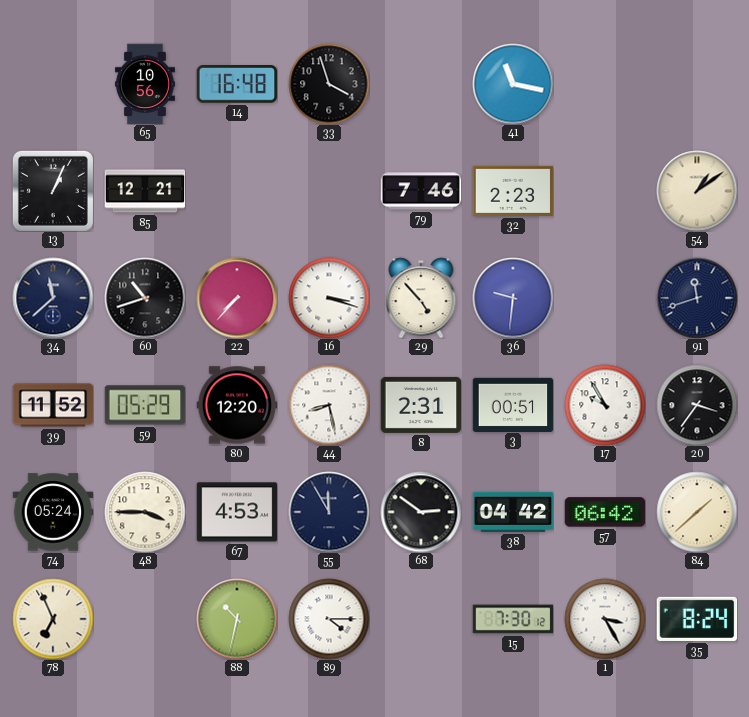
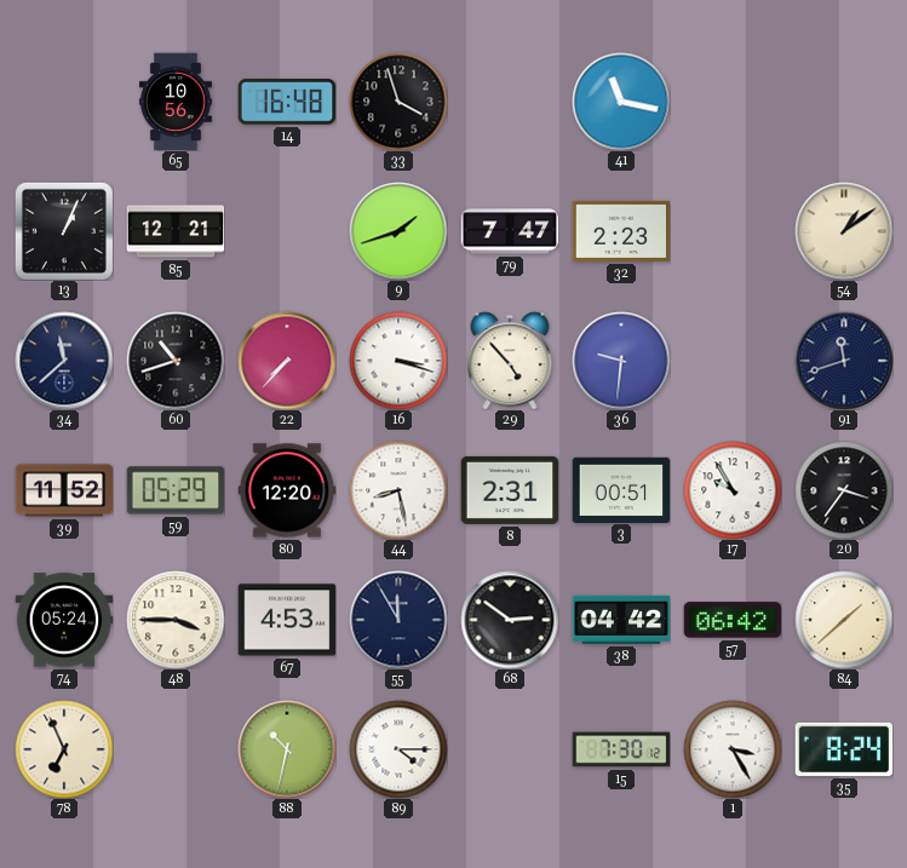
9: none -> 1:42 (398, 231)
79: 7:46 -> 7:47 (510, 231)
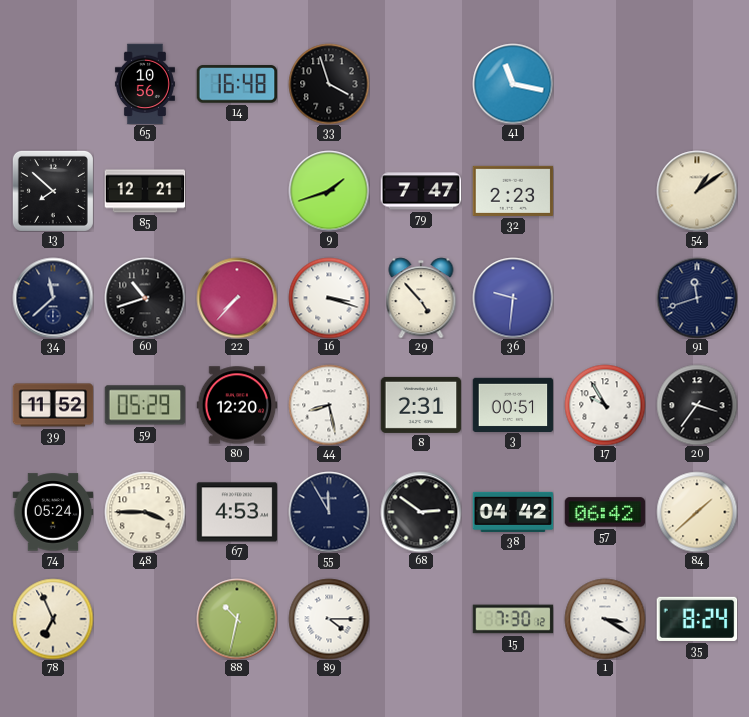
13: 1:04 -> 7:52 (53, 191)
1: 3:25 -> 3:20 (605, 619)
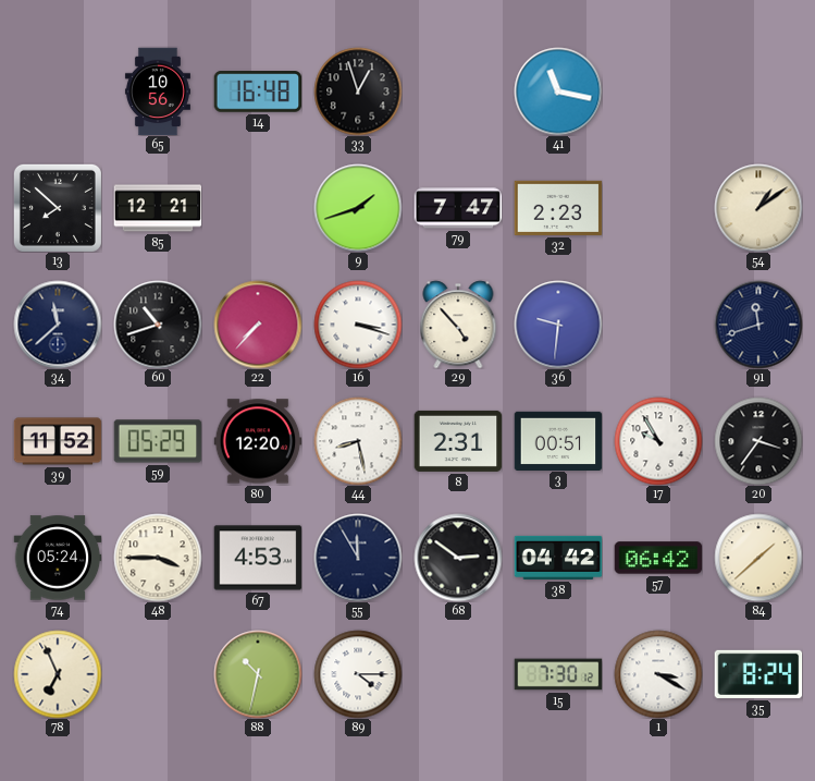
33: 3:57 -> 12:57 (358, 91)
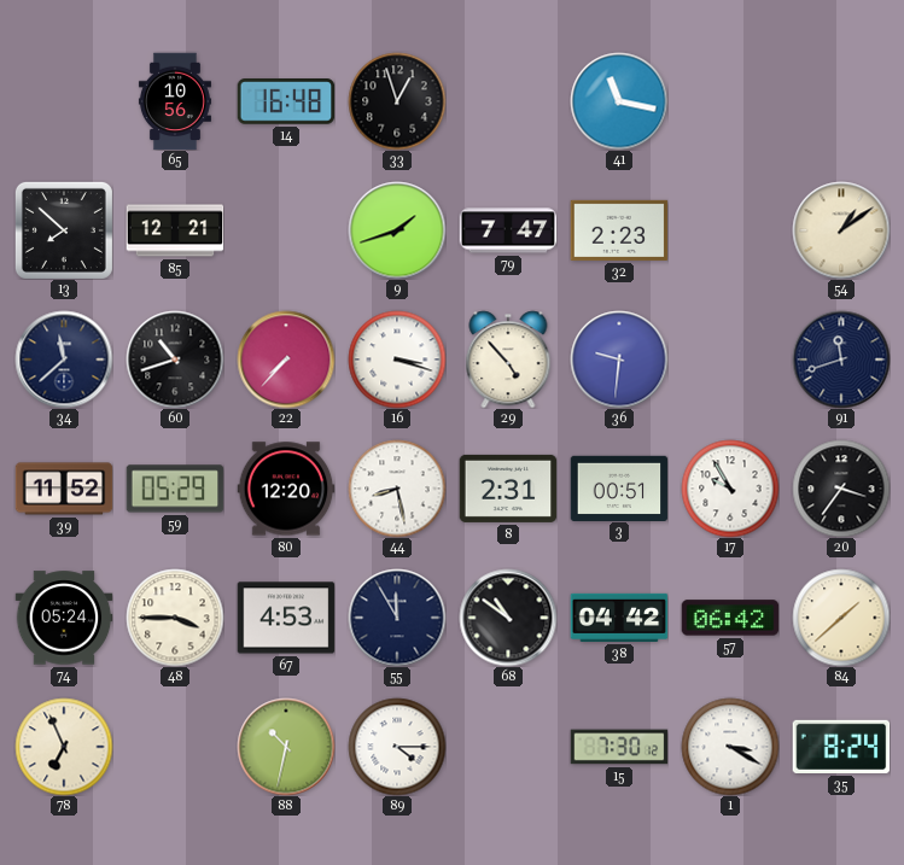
68: 2:51 -> 10:51 (508, 618)
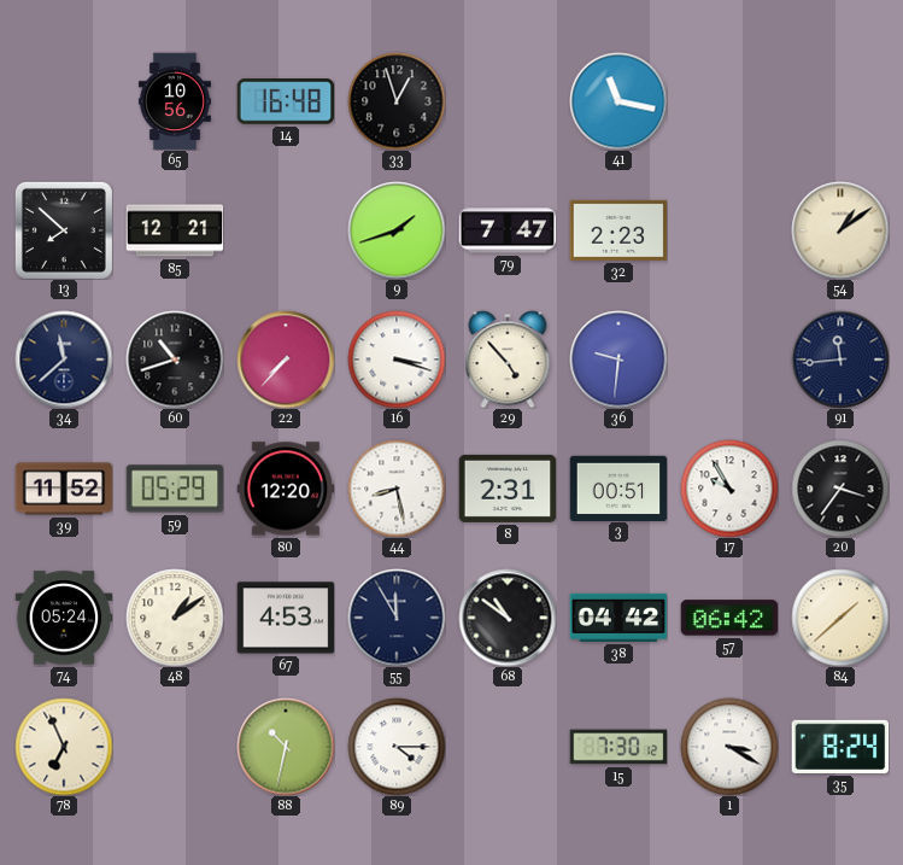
91: 11:42 -> 11:44 (840, 360)
48: 3:45 -> 1:09 (175, 618)
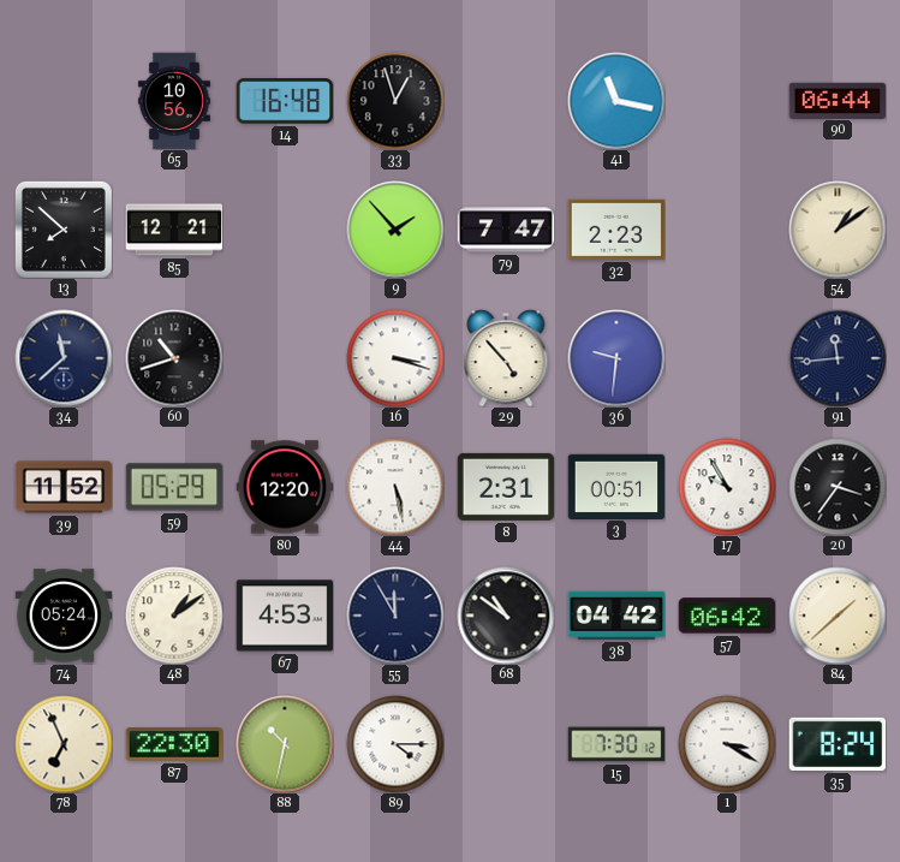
90: none -> 06:44 (838, 100)
9: 1:42 -> 1:53 (395, 230)
22: 7:37 -> none (286, 360)
44: 8:28 -> 5:28 (395, 487)
87: none -> 22:30 (174, 744)
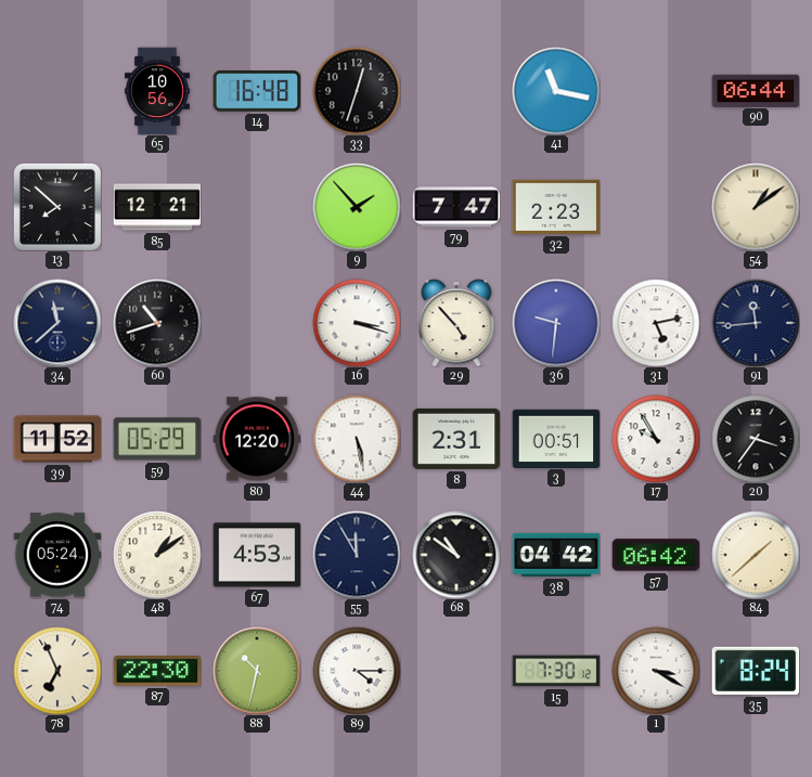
33: 12:57 -> 12:33 (357, 91)
31: none -> 5:13 (656, 323)
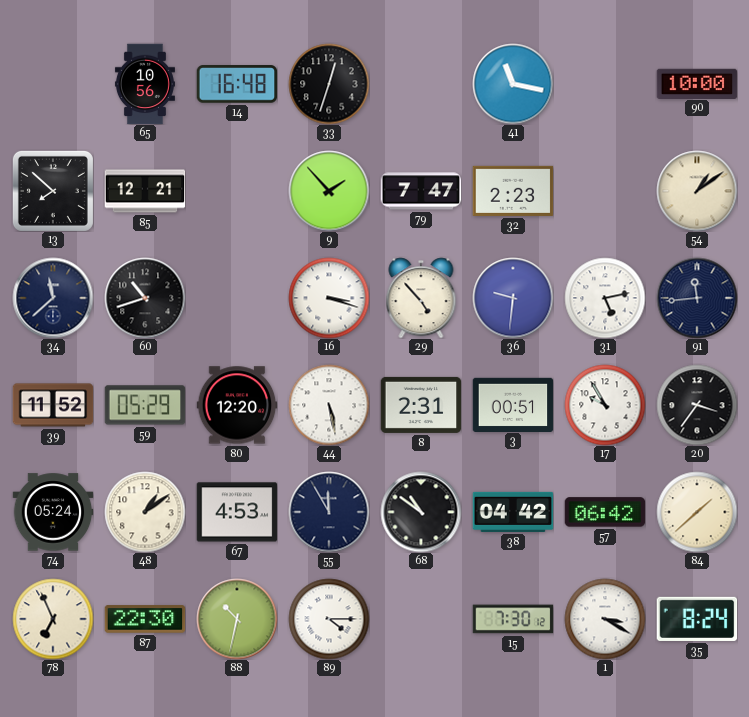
90: 06:44 -> 10:00 (697, 83)
